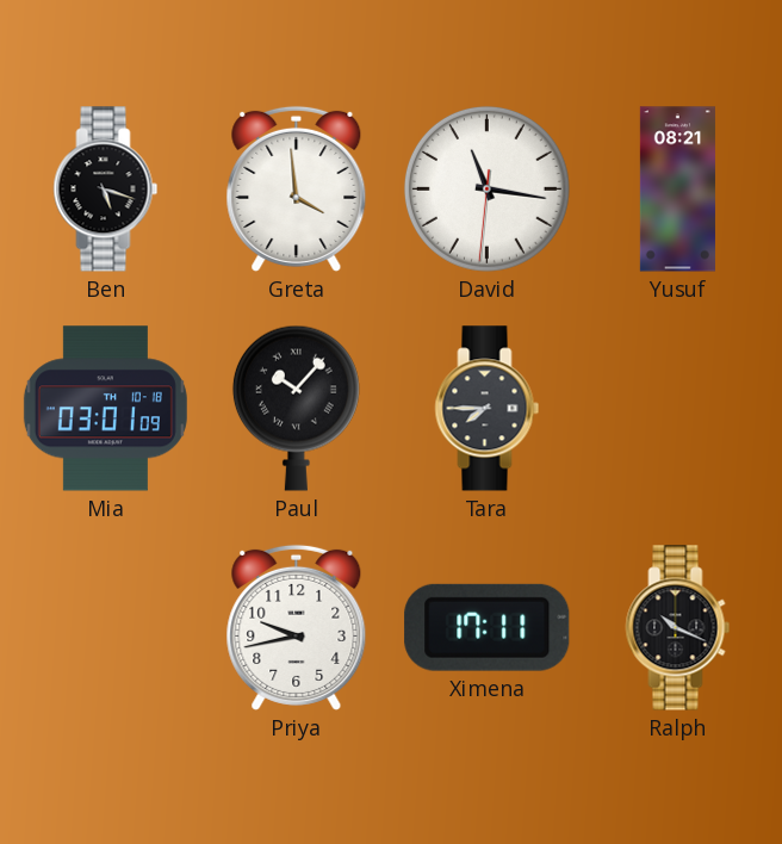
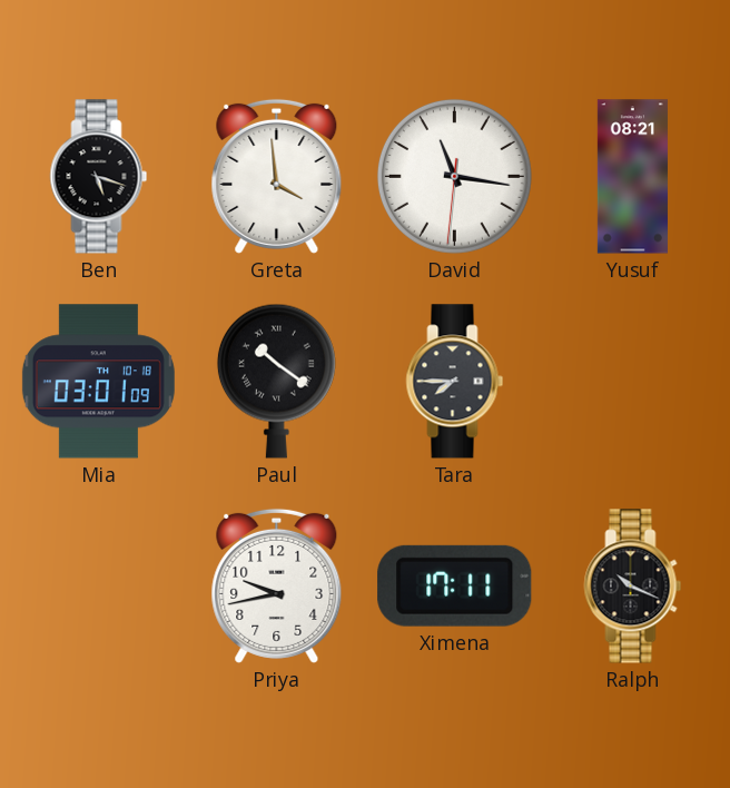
Paul: 10:07 -> 10:21 (276, 381)
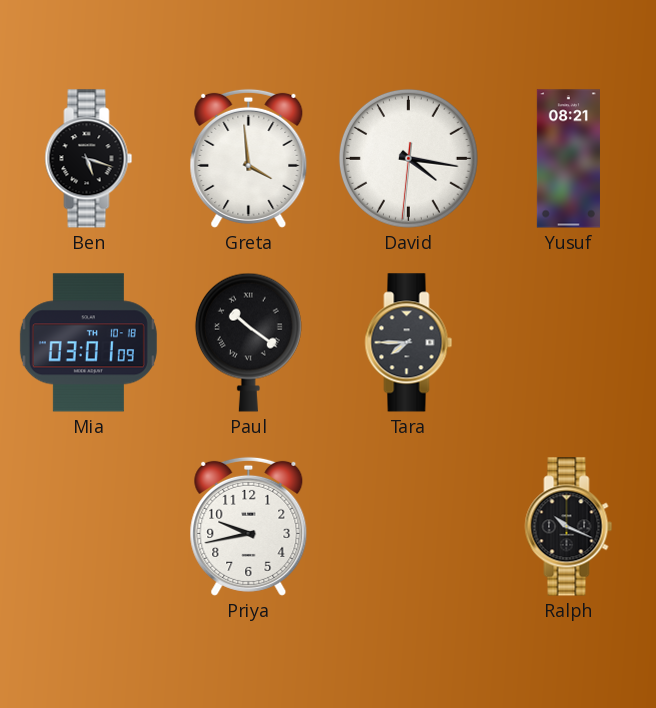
David: 11:16 -> 4:16 (408, 158)
Ximena: 17:11 -> none (455, 585)
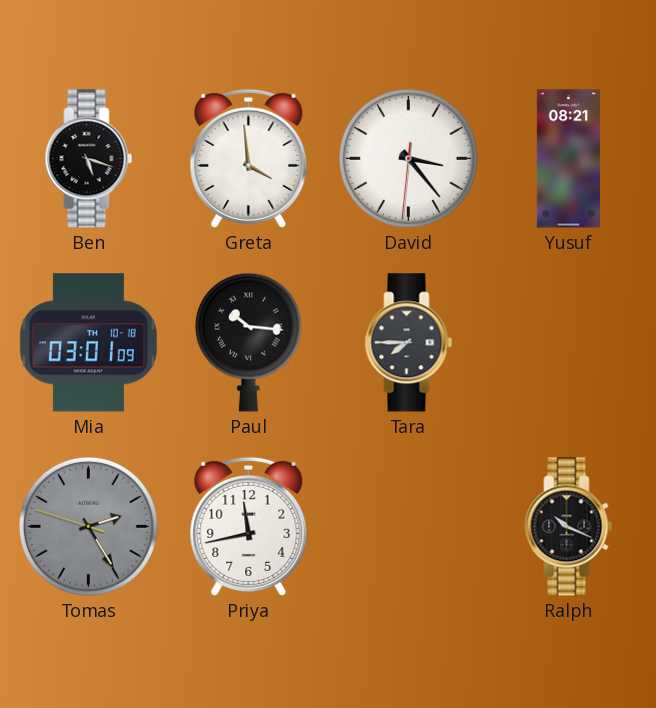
David: 4:16 -> 3:23 (408, 158)
Paul: 10:21 -> 10:16 (248, 342)
Tomas: none -> 2:24 (88, 526)
Priya: 9:43 -> 11:43 (249, 526)
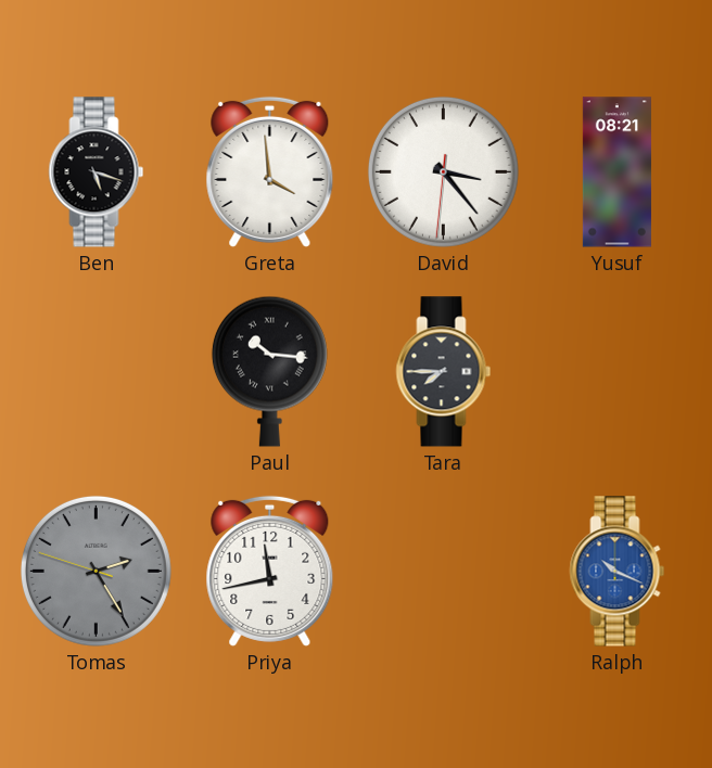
Mia: 03:01 -> none (88, 343)
Ralph dial: black -> blue (618, 572)
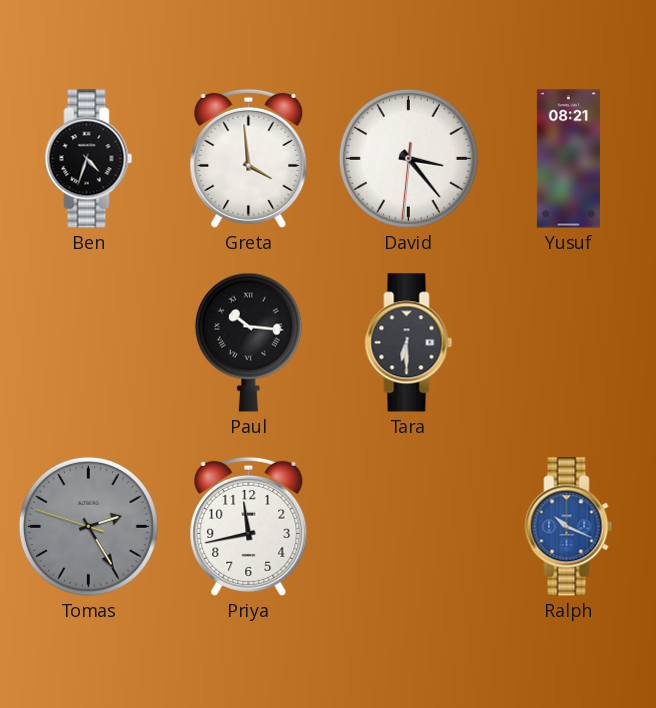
Ben: 5:18 -> 4:33 (89, 159)
Tara: 7:45 -> 6:30 (409, 343)
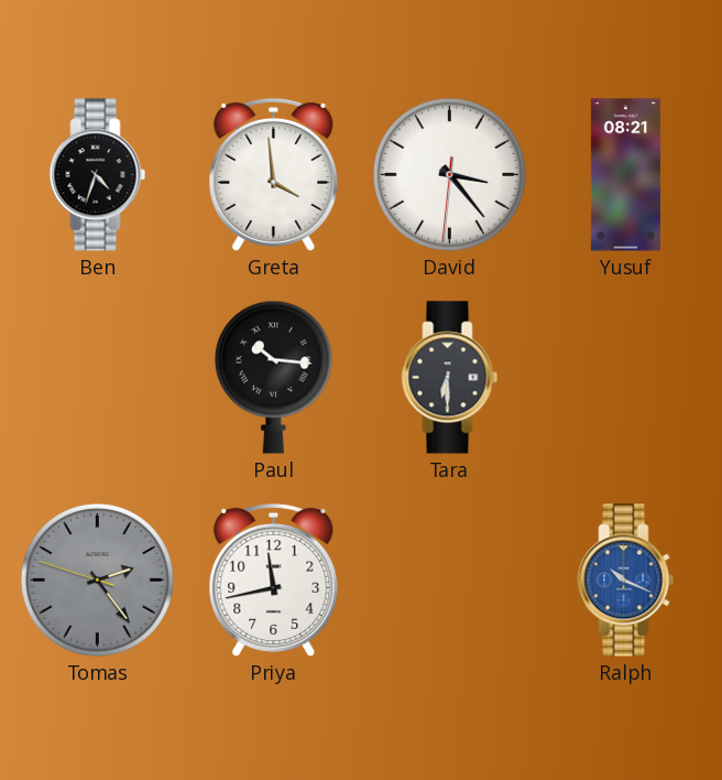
Tomas: 2:24 -> 2:23 (97, 579)
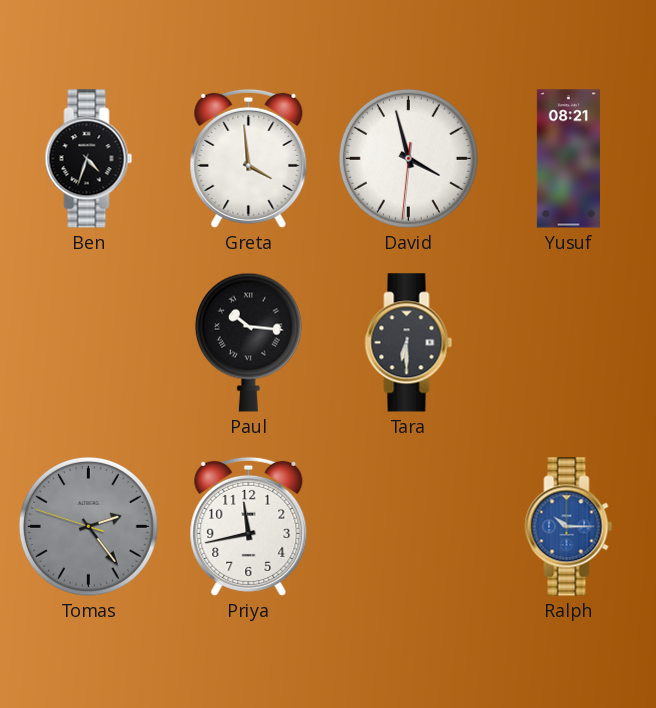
David: 3:23 -> 3:57 (408, 158)
Ralph: 10:19 -> 10:15 (569, 527)
